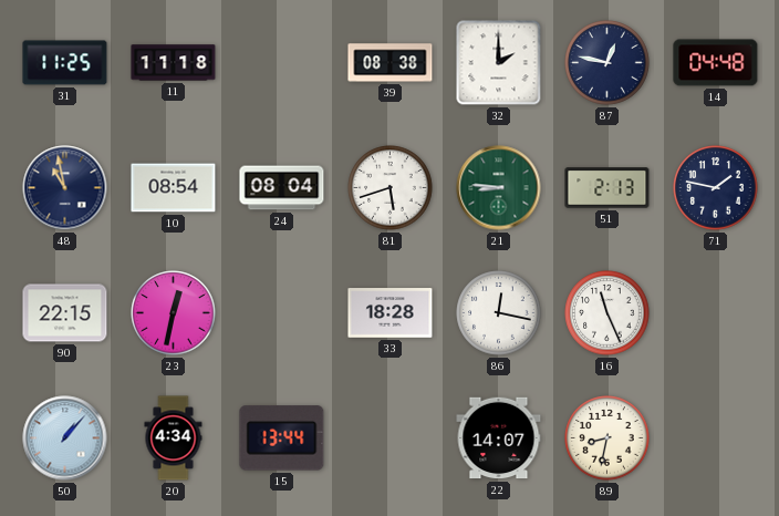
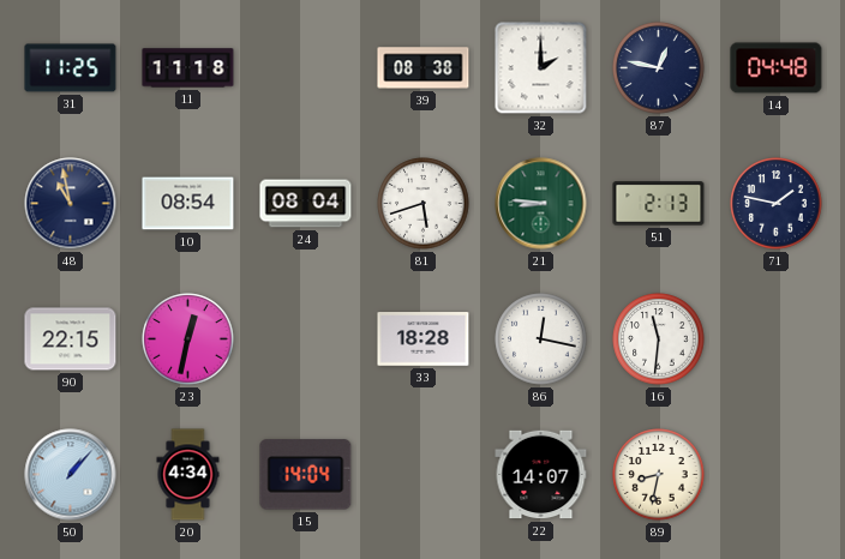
16: 11:26 -> 11:31 (659, 339)
15: 13:44 -> 14:04 (306, 475)
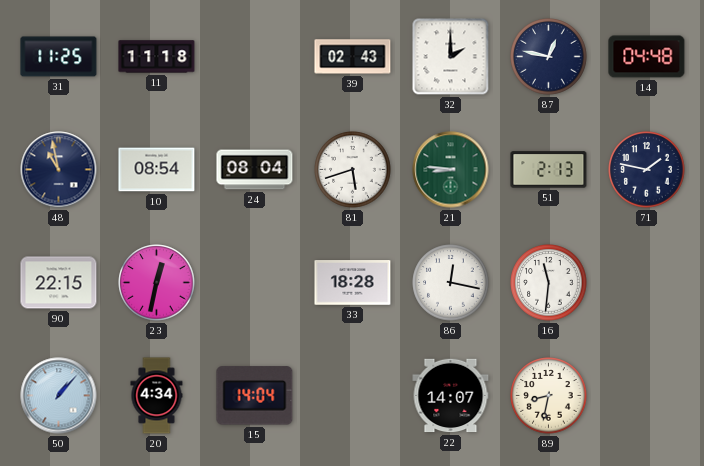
39: 08:38 -> 02:43 (353, 57)
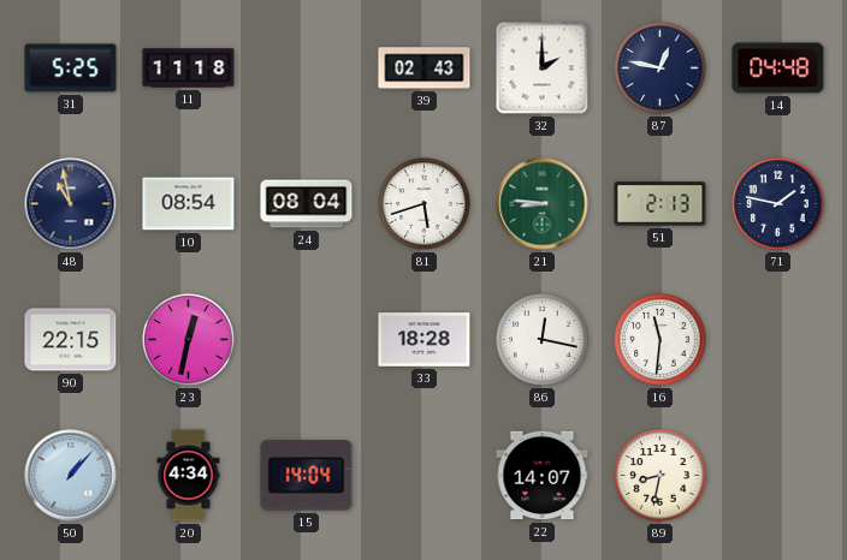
31: 11:25 -> 5:25 (71, 68)
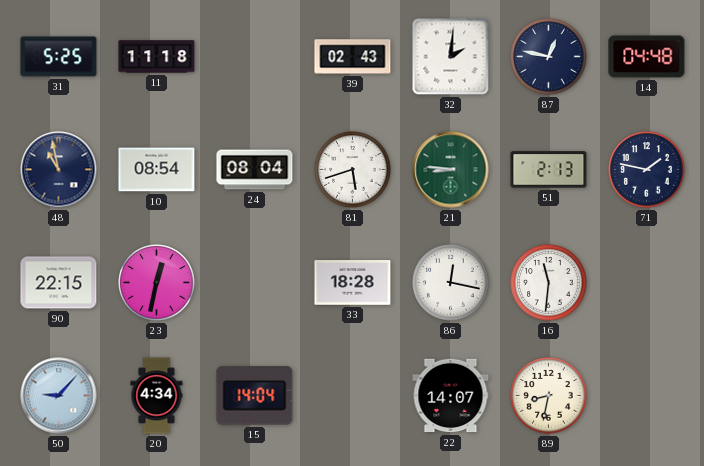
32: 2:00 -> 2:01 (451, 57)
50: 1:07 -> 9:07 (59, 396)
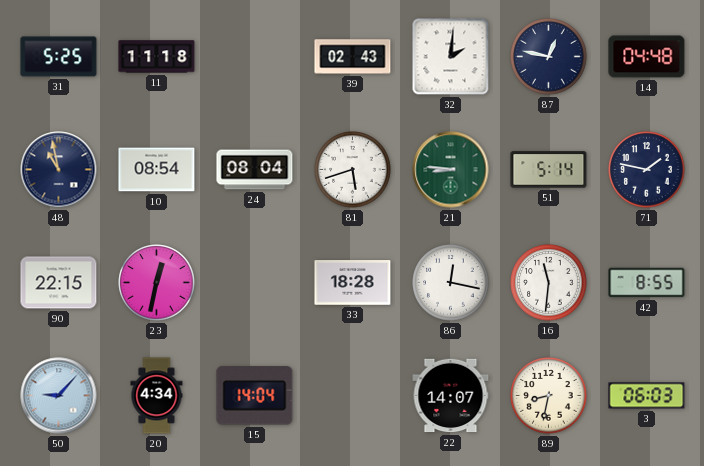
51: 2:13 -> 5:14 (549, 170)
42: none -> 8:55 (647, 283)
3: none -> 06:03 (647, 396)
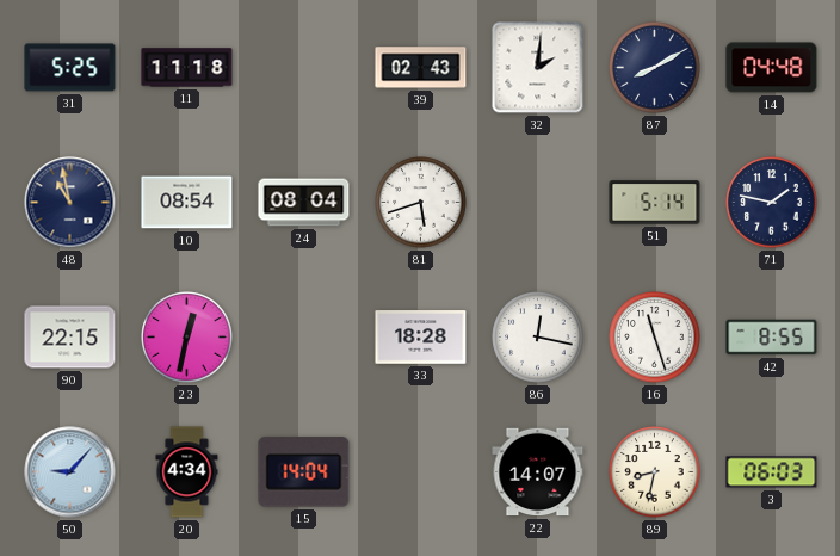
87: 12:47 -> 8:10 (655, 68)
21: 8:46 -> none (451, 170)
16: 11:31 -> 11:27 (655, 338)
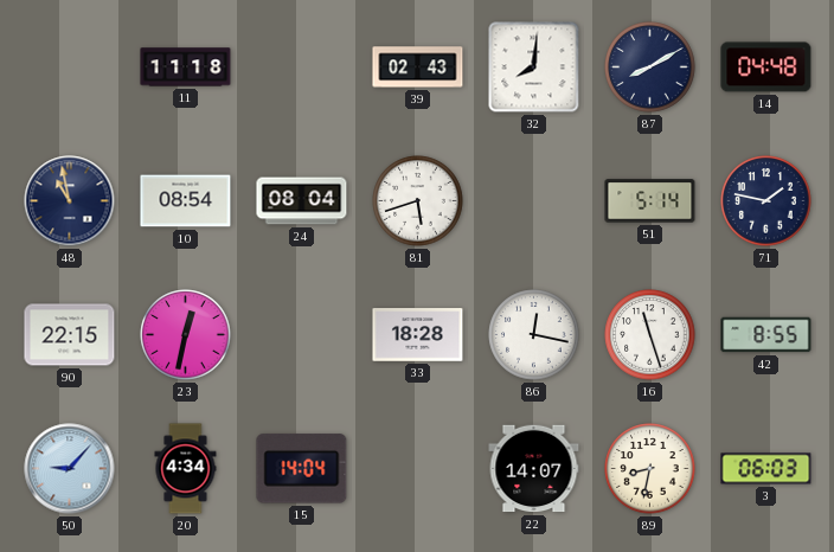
31: 5:25 -> none (70, 68)
32: 2:01 -> 8:01 (534, 68)
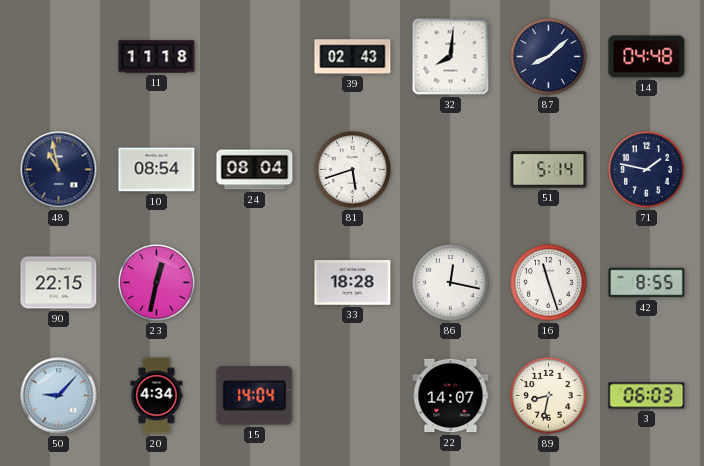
87: 8:10 -> 8:08 (549, 57)
